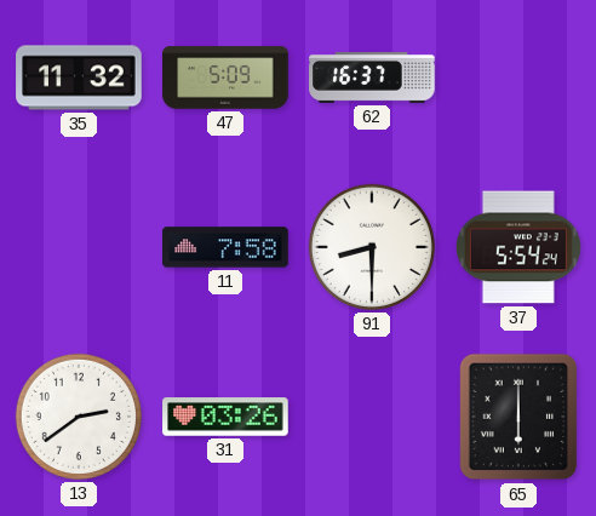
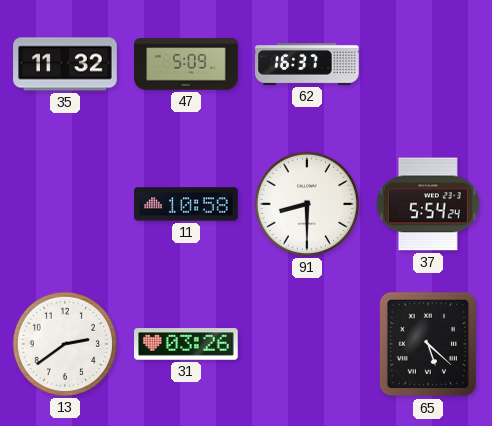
11: 7:58 -> 10:58 (186, 204)
65: 6:00 -> 5:22 (428, 344)
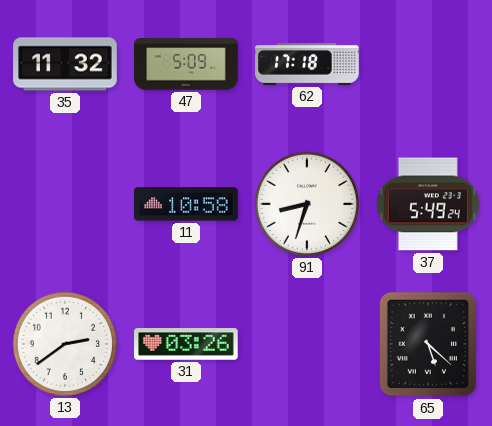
62: 16:37 -> 17:18 (307, 65)
91: 8:30 -> 8:33 (307, 204)
37: 5:54 -> 5:49 (428, 204)
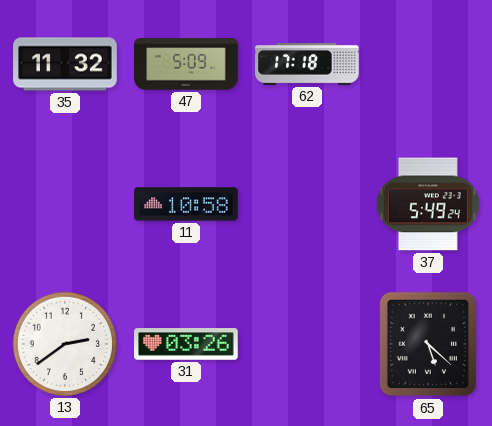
91: 8:33 -> none (307, 204)
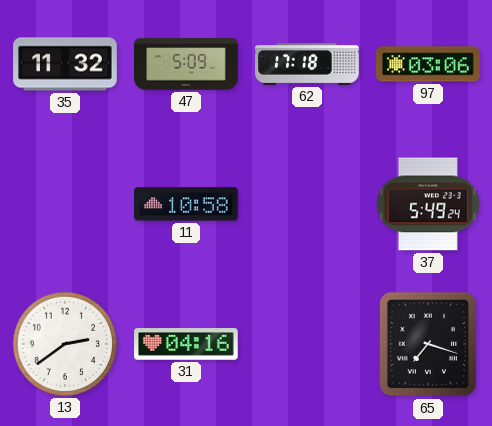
97: none -> 03:06 (428, 64)
31: 03:26 -> 04:16 (186, 344)
65: 5:22 -> 7:18 (428, 344)
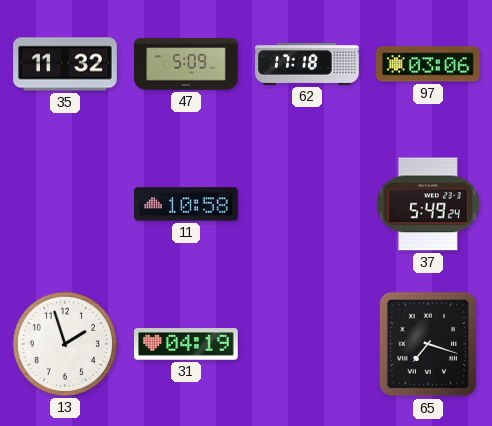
13: 2:39 -> 1:57 (65, 344)
31: 04:16 -> 04:19 (186, 344)
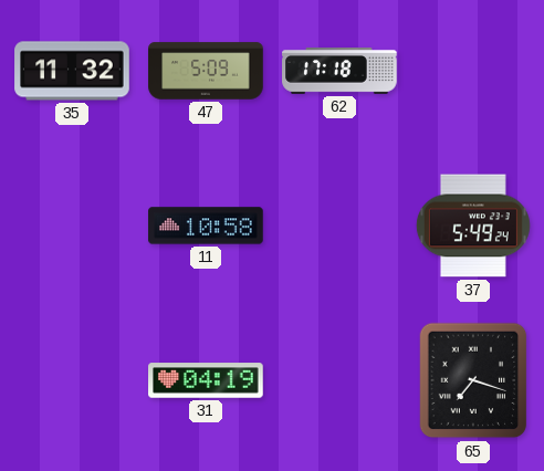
97: 03:06 -> none (428, 64)
13: 1:57 -> none (65, 344)
